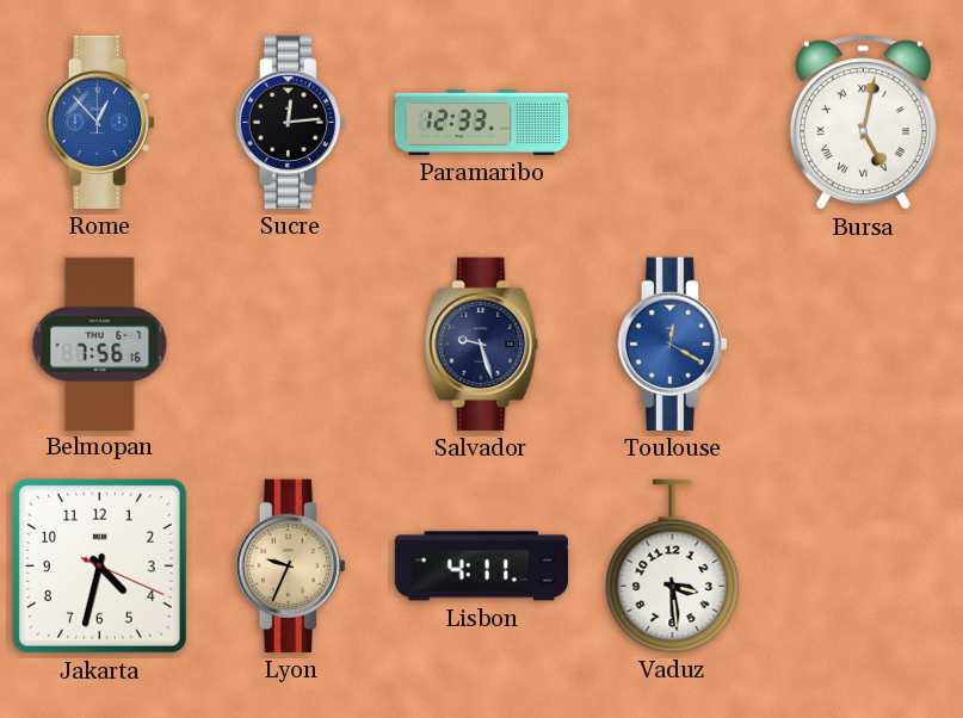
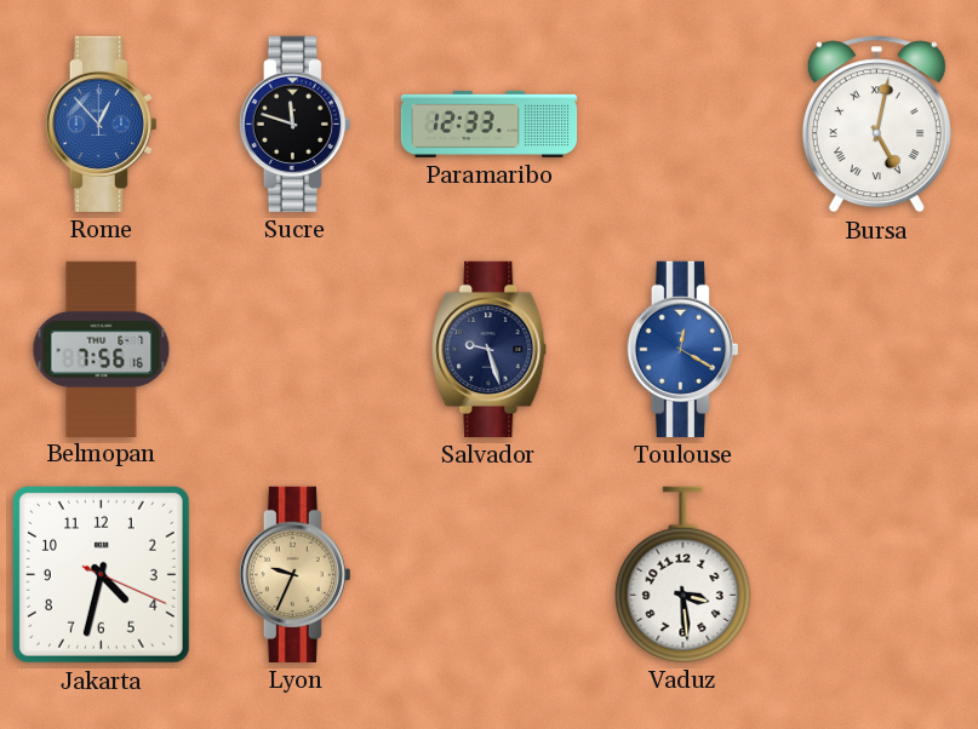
Sucre: 12:14 -> 11:48 (294, 124)
Lisbon: 4:11 -> none (481, 567)
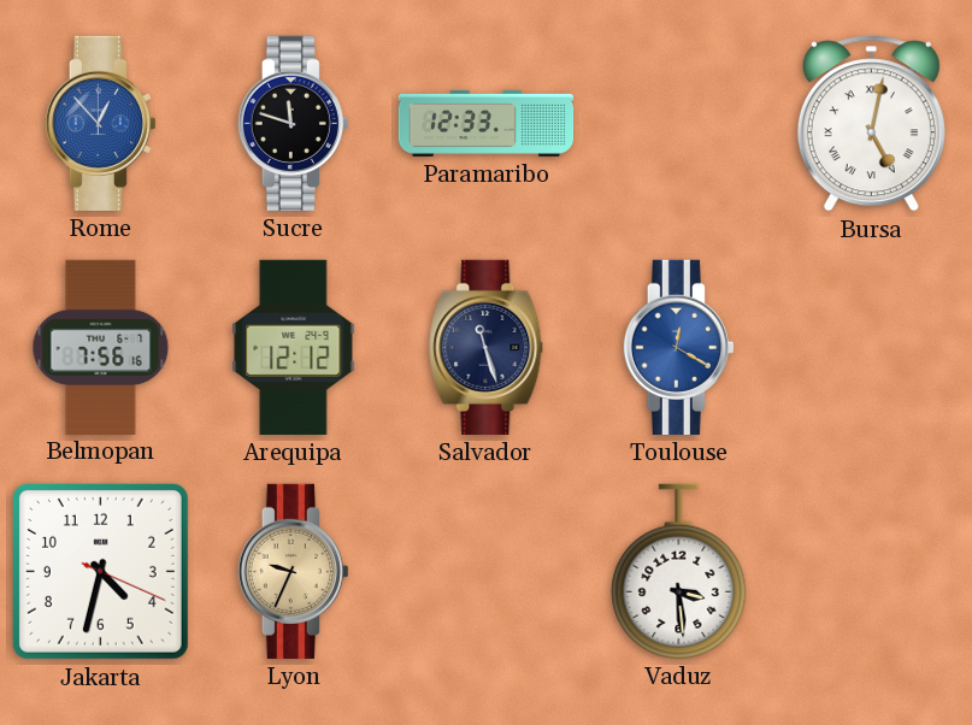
Arequipa: none -> 12:12 (294, 347)
Salvador: 9:27 -> 11:27 (487, 347)
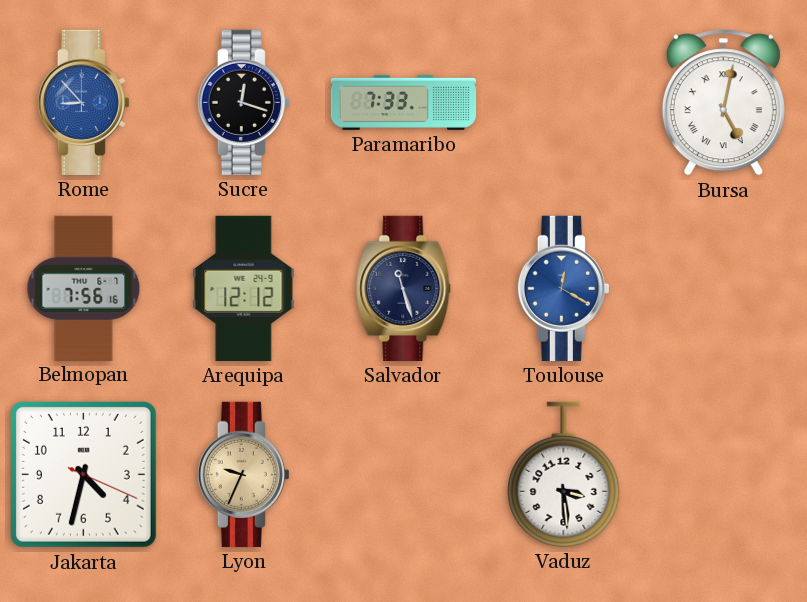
Rome: 12:53 -> 8:53 (83, 102)
Sucre: 11:48 -> 12:18 (243, 102)
Paramaribo: 12:33 -> 7:33 (404, 102)
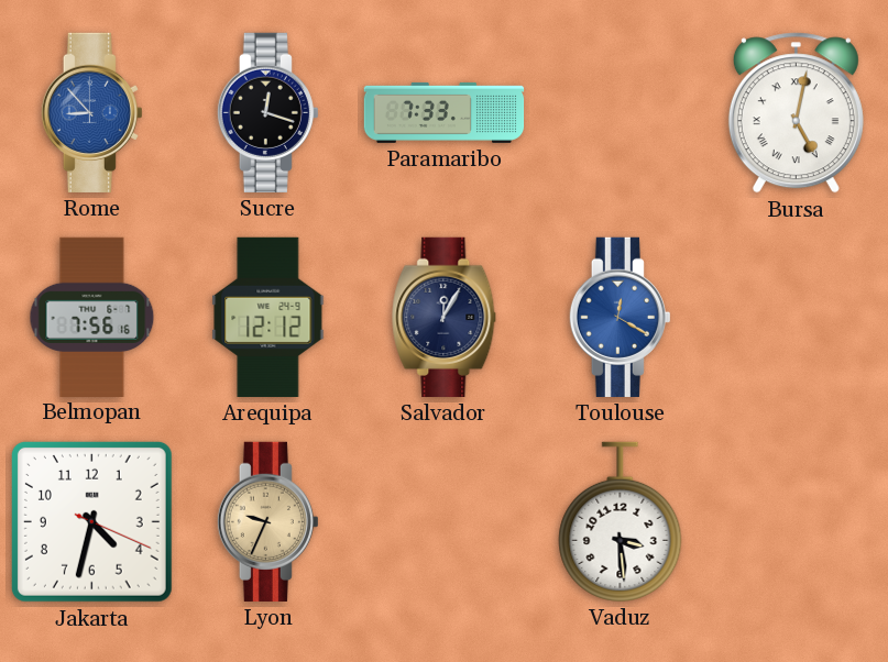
Salvador: 11:27 -> 12:05 (445, 317)
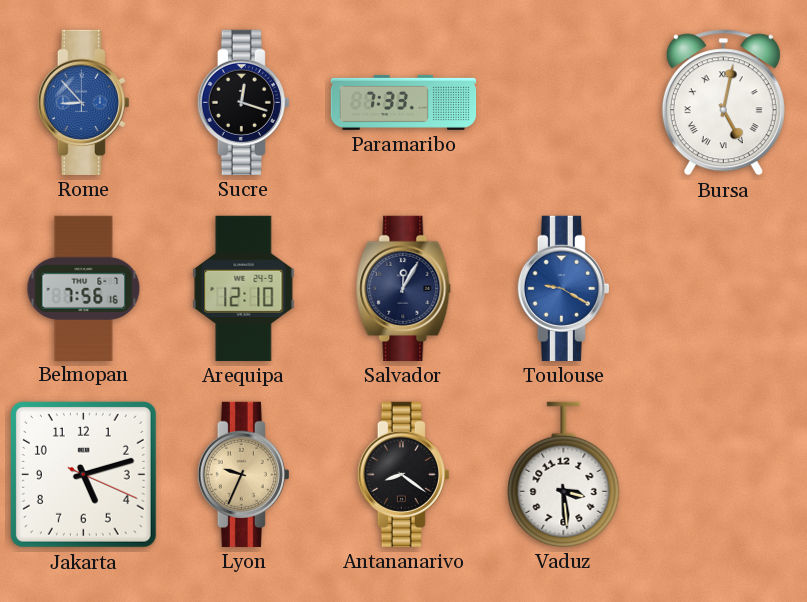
Arequipa: 12:12 -> 12:10 (244, 288)
Toulouse: 12:20 -> 9:20 (563, 288)
Jakarta: 4:32 -> 5:12 (83, 474)
Antananarivo: none -> 8:21 (403, 474)
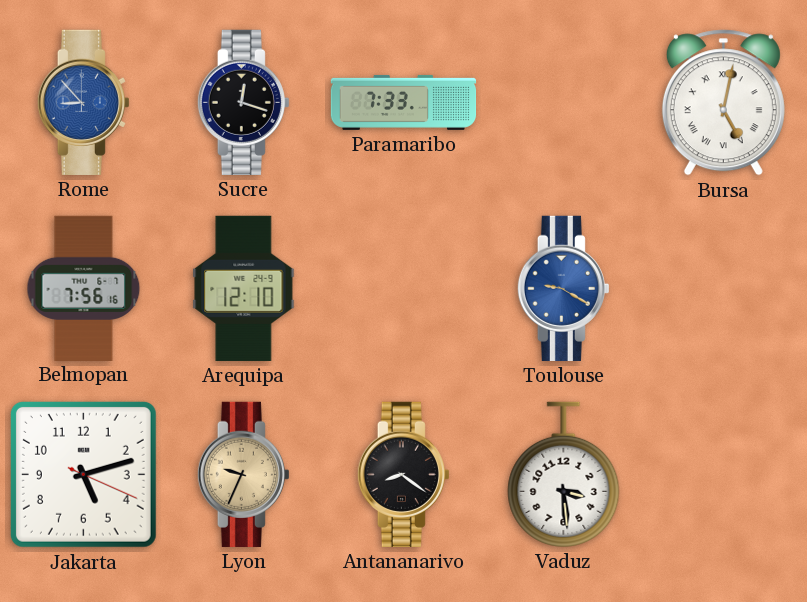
Salvador: 12:05 -> none (404, 288)
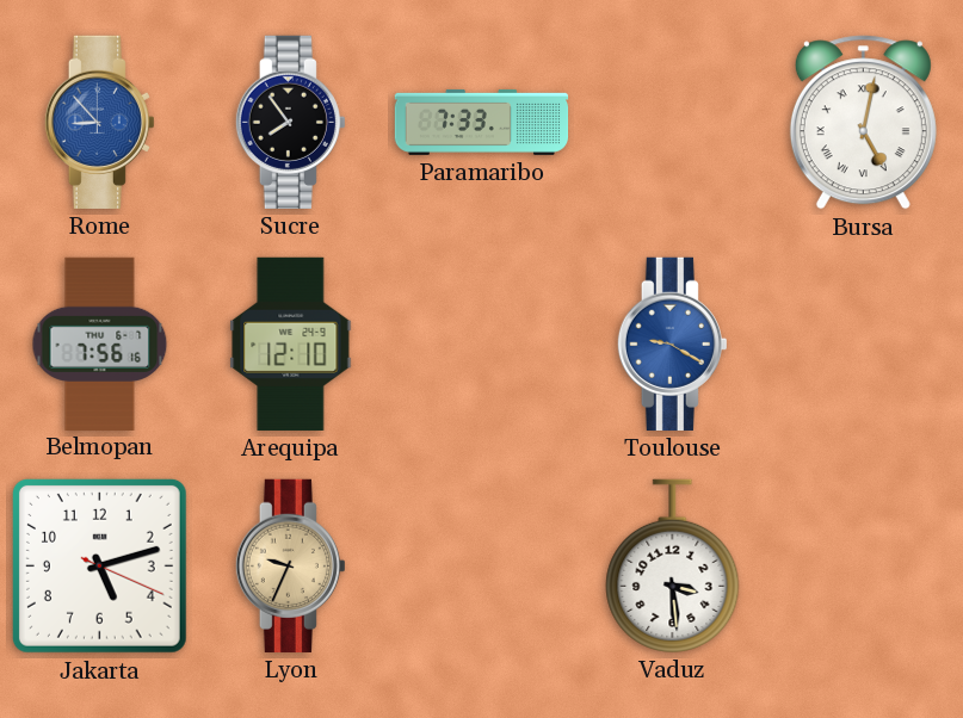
Sucre: 12:18 -> 7:54 (290, 122)
Antananarivo: 8:21 -> none (403, 474)
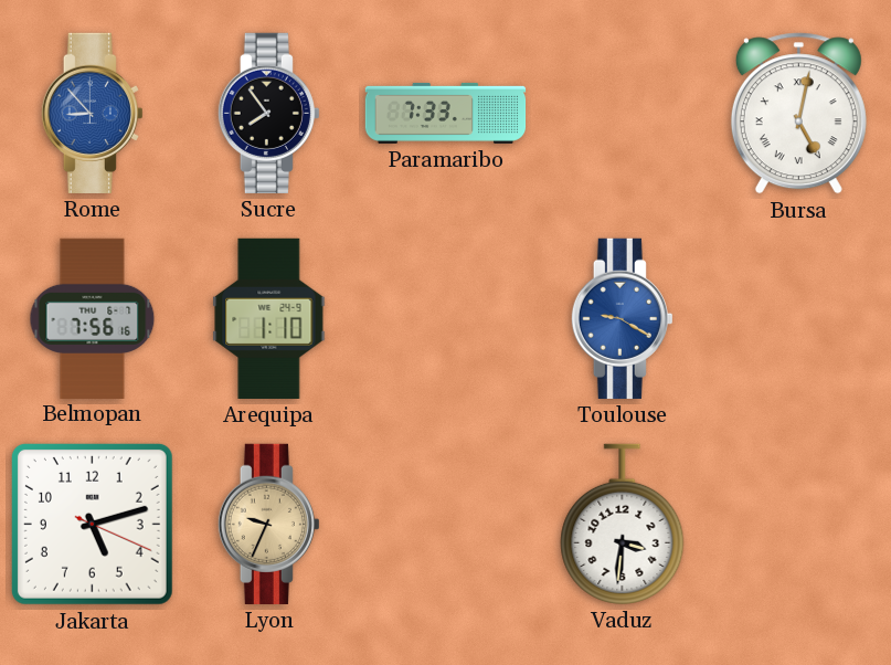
Arequipa: 12:10 -> 1:10 (269, 318)
Vaduz: 3:29 -> 3:31 (623, 524)
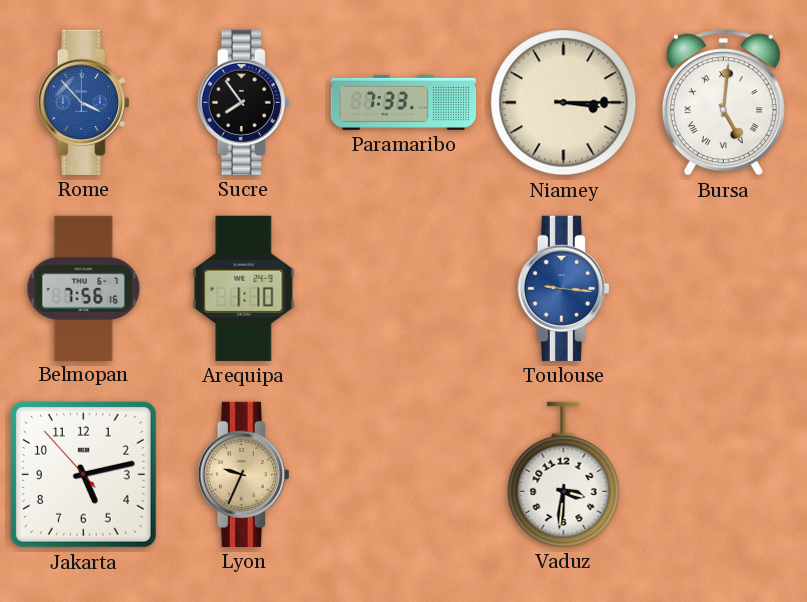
Rome: 8:53 -> 3:53 (83, 102)
Niamey: none -> 3:15 (564, 103)
Bursa: 5:02 -> 5:01 (723, 103)
Toulouse: 9:20 -> 9:16 (563, 288)
Jakarta: 5:12:19 -> 5:12:53 (83, 474)
